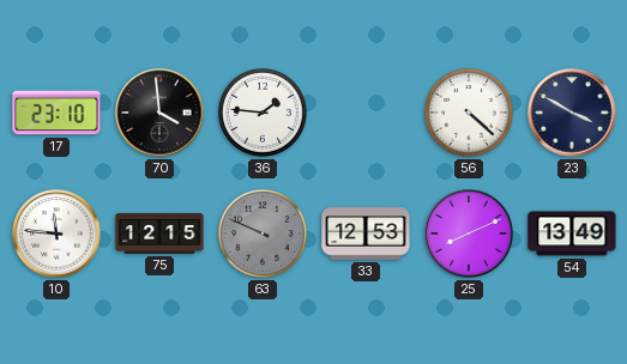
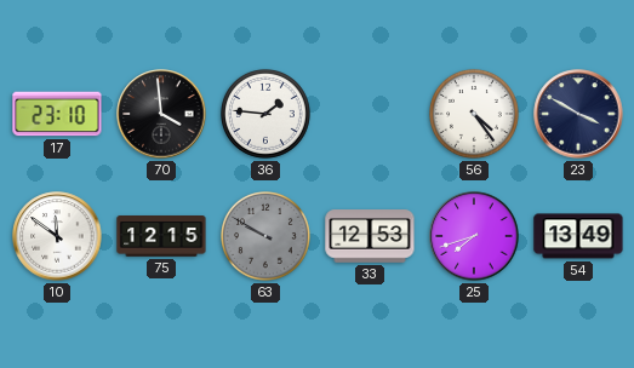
56: 4:22 -> 4:24 (475, 115)
10: 11:46 -> 11:51 (57, 236)
63: 9:49 -> 9:50 (267, 237)
25: 8:11 -> 7:42 (474, 236)
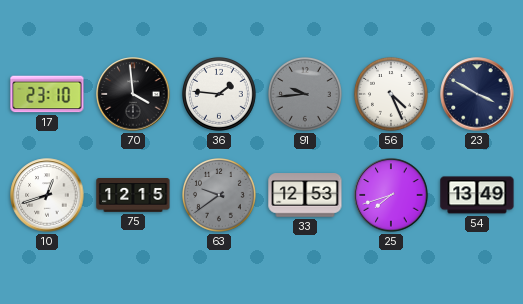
91: none -> 9:44 (306, 95)
56: 4:24 -> 4:26 (392, 95)
10: 11:51 -> 12:42 (47, 195)
63: 9:50 -> 9:39 (220, 196)
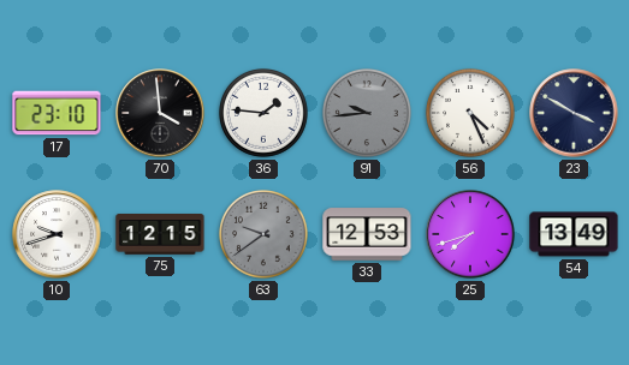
10: 12:42 -> 9:42 (57, 234)
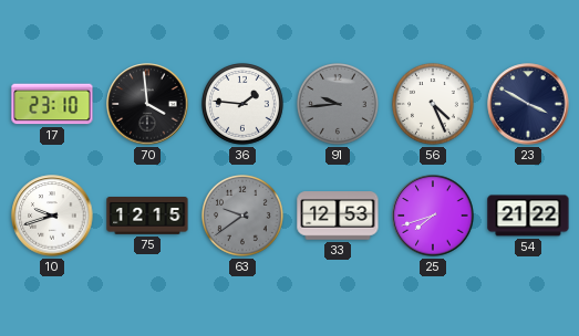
54: 13:49 -> 21:22 (528, 216)
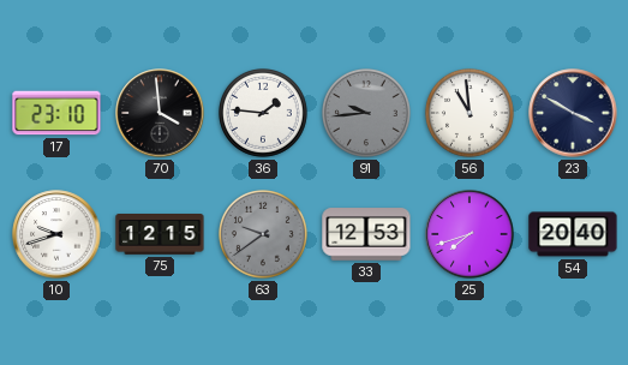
56: 4:26 -> 10:59 (471, 114)
54: 21:22 -> 20:40 (573, 234)
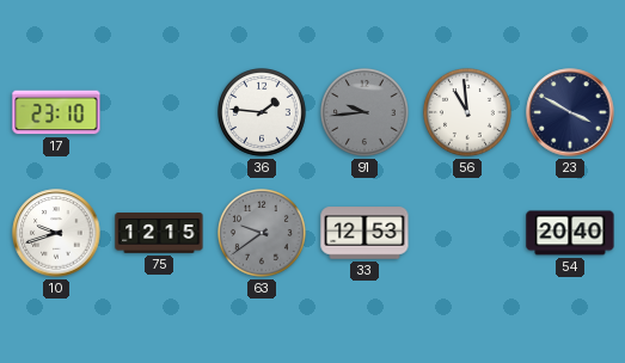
70: 3:59 -> none (160, 113)
25: 7:42 -> none (469, 234)
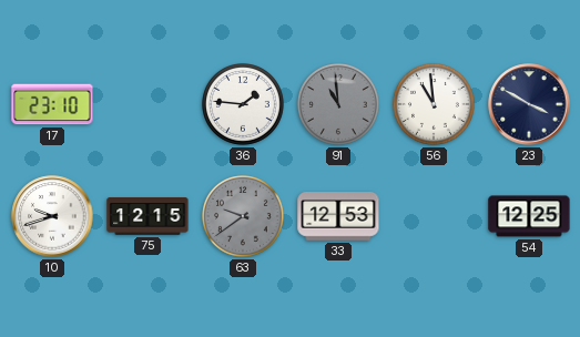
91: 9:44 -> 10:59 (339, 105)
54: 20:40 -> 12:25 (529, 216)
